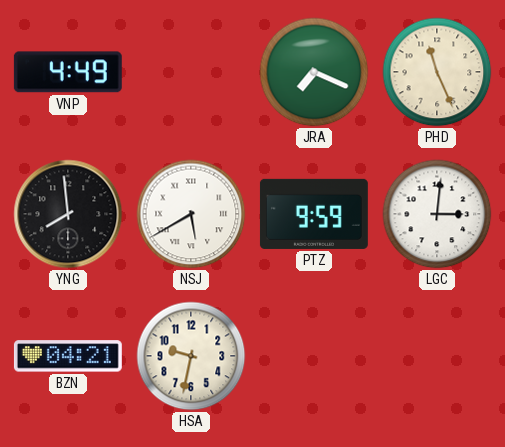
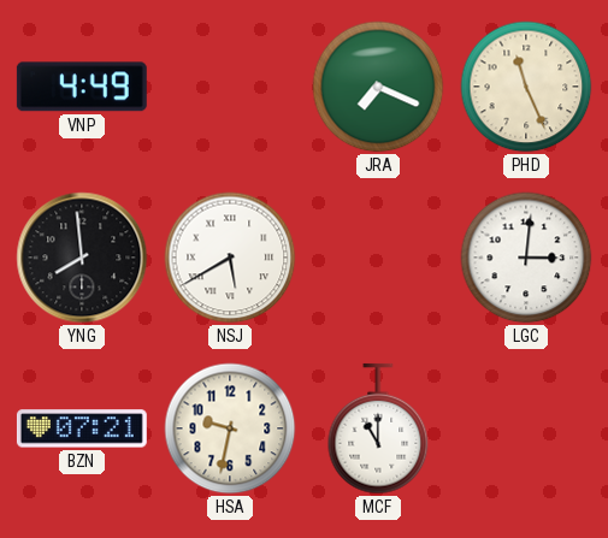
PTZ: 9:59 -> none (314, 214)
BZN: 04:21 -> 07:21 (82, 428)
MCF: none -> 11:00 (378, 428)
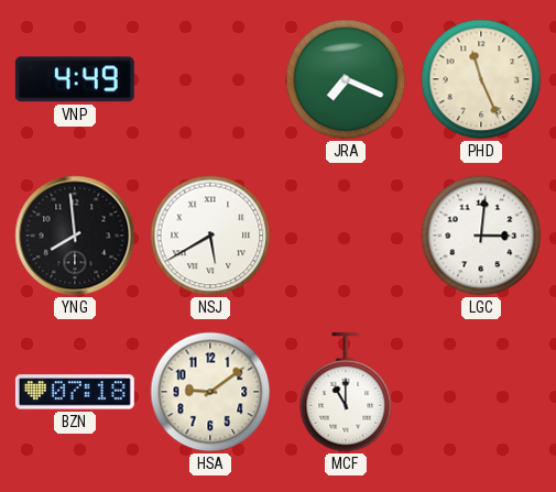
BZN: 07:21 -> 07:18 (75, 392)
HSA: 9:32 -> 9:09 (210, 392)
